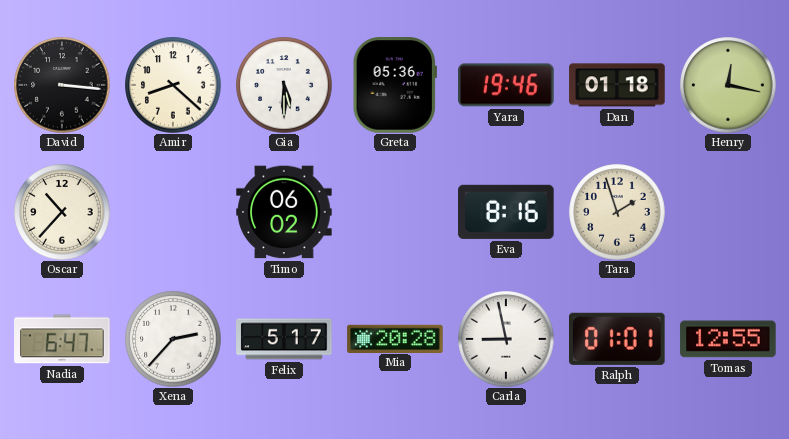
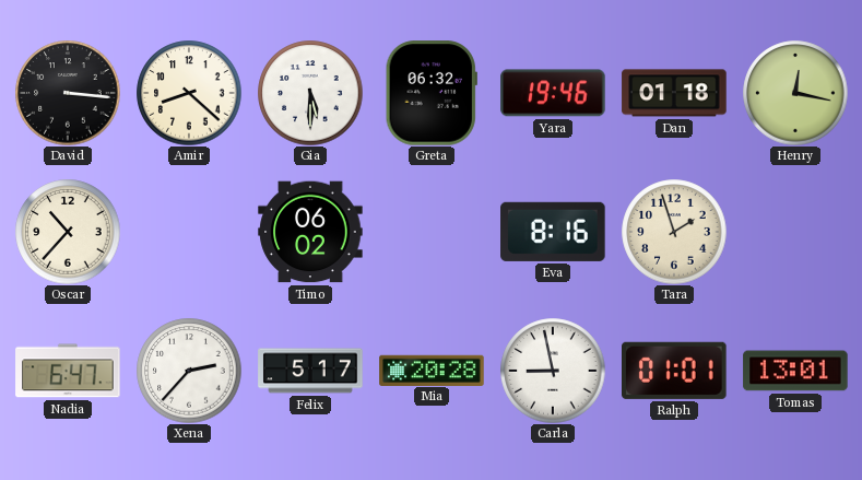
Greta: 05:36 -> 06:32 (432, 93)
Tomas: 12:55 -> 13:01 (795, 371)
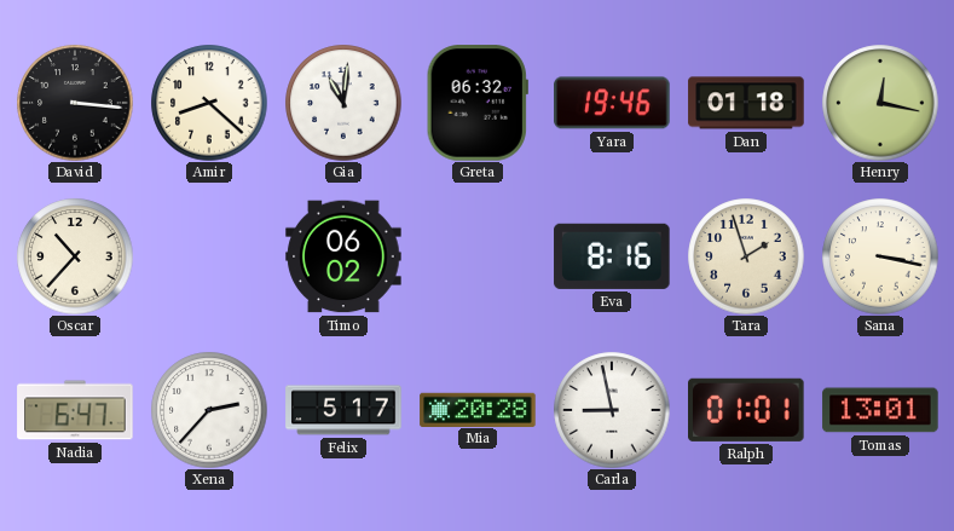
Gia: 5:30 -> 11:01 (343, 103)
Sana: none -> 3:17 (880, 256)
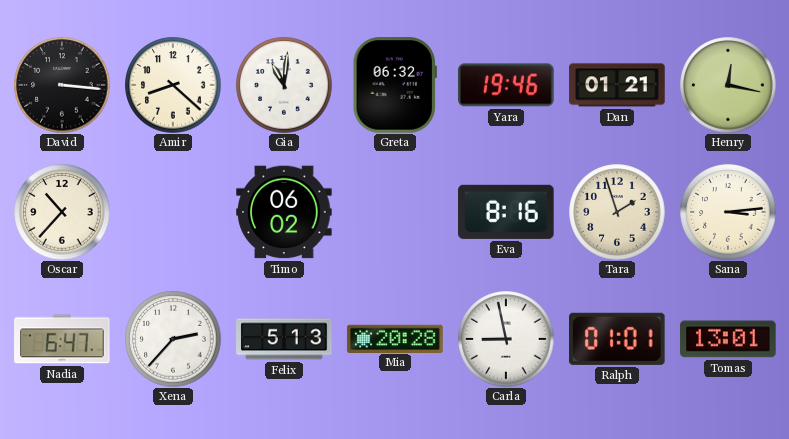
Dan: 01:18 -> 01:21 (617, 85)
Sana: 3:17 -> 3:14 (728, 212)
Felix: 5:17 -> 5:13 (284, 339)
